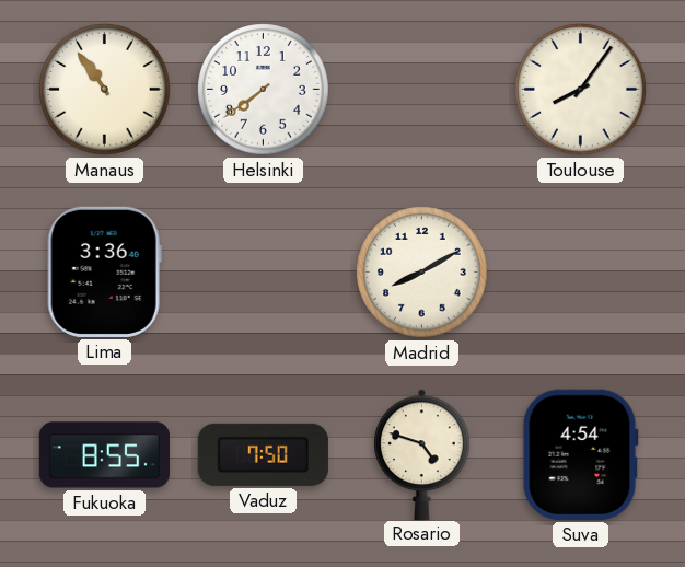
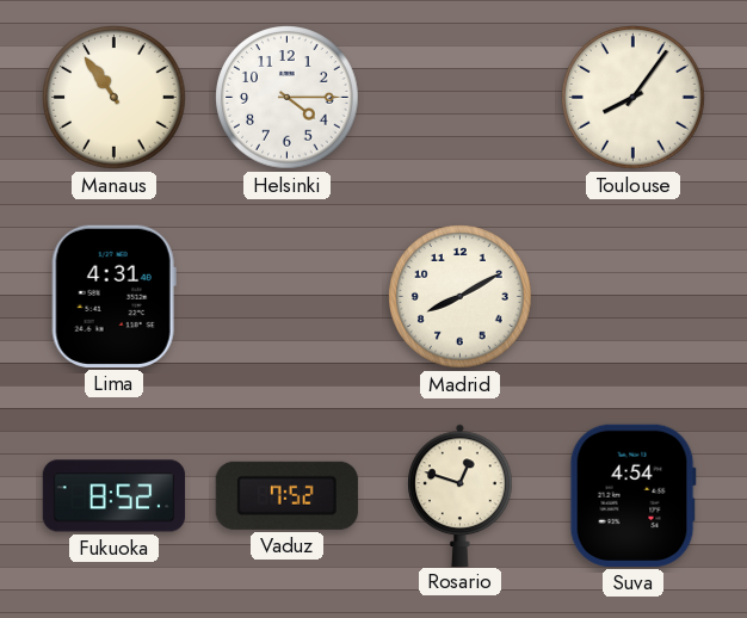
Helsinki: 7:39 -> 4:15 (288, 98)
Lima: 3:36 -> 4:31 (113, 296)
Fukuoka: 8:55 -> 8:52 (115, 496)
Vaduz: 7:50 -> 7:52 (286, 495)
Rosario: 4:48 -> 12:48 (461, 495)
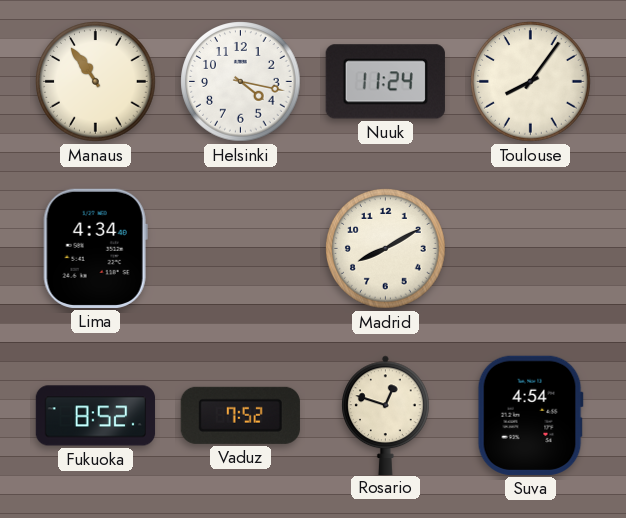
Helsinki: 4:15 -> 4:17 (241, 82)
Nuuk: none -> 11:24 (385, 82)
Lima: 4:31 -> 4:34 (95, 248)
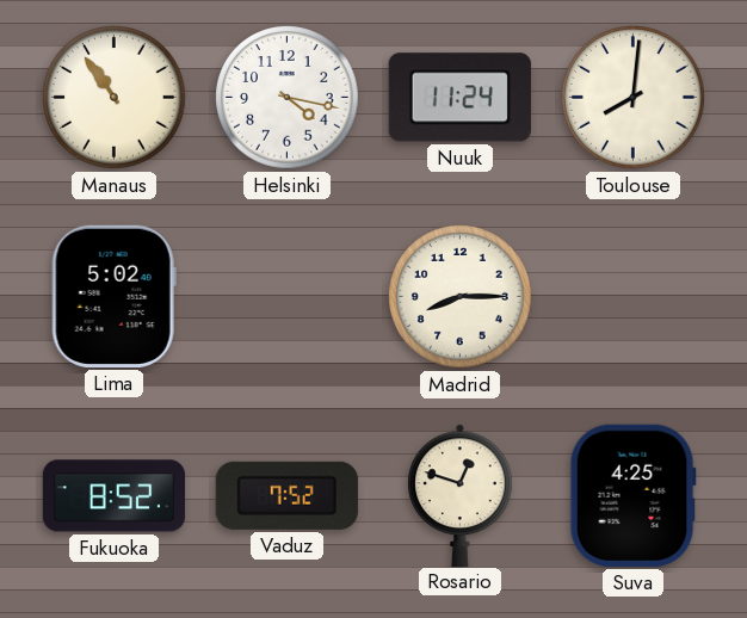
Toulouse: 8:06 -> 8:01 (634, 98)
Lima: 4:34 -> 5:02 (113, 296)
Madrid: 8:10 -> 8:15 (461, 297)
Suva: 4:54 -> 4:25 (632, 495)
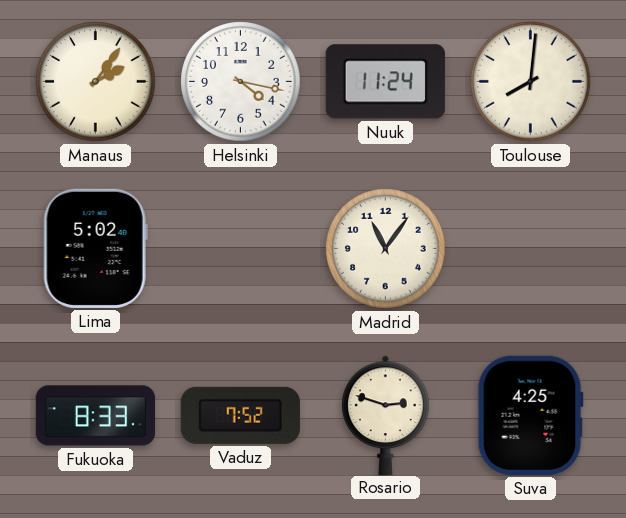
Manaus: 10:54 -> 2:06 (96, 82)
Madrid: 8:15 -> 11:06 (386, 249)
Fukuoka: 8:52 -> 8:33 (96, 416)
Rosario: 12:48 -> 2:48 (386, 415)
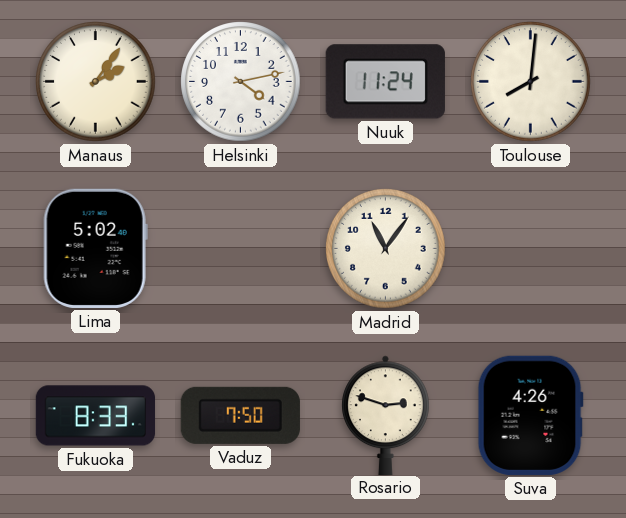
Helsinki: 4:17 -> 4:13 (241, 82)
Vaduz: 7:52 -> 7:50 (240, 415)
Suva: 4:25 -> 4:26 (530, 415)
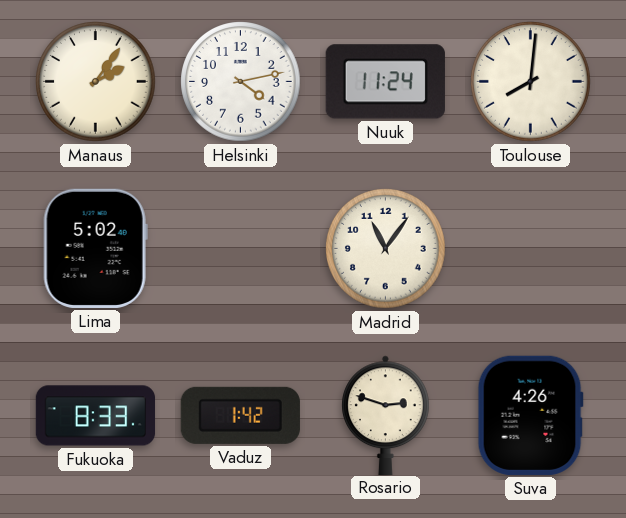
Vaduz: 7:50 -> 1:42 (240, 415)
